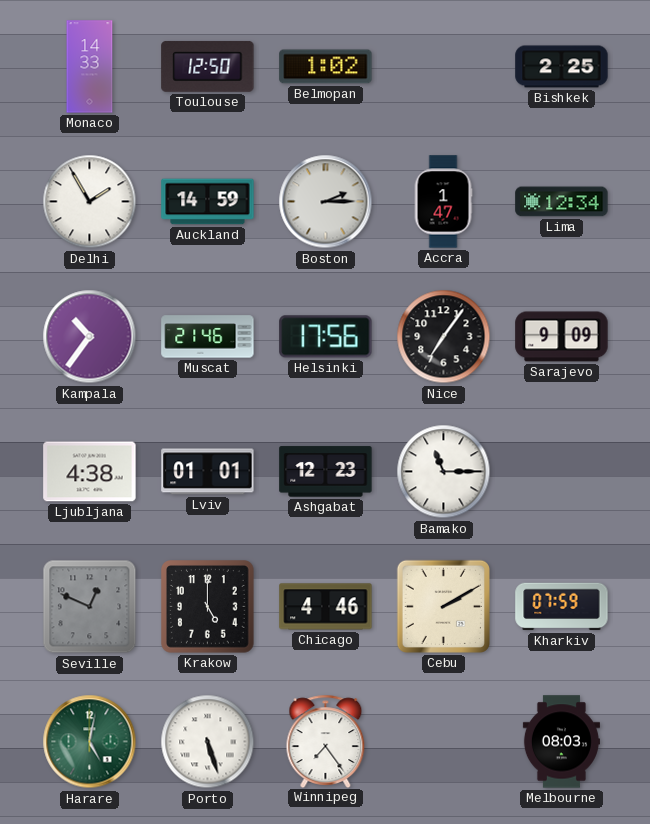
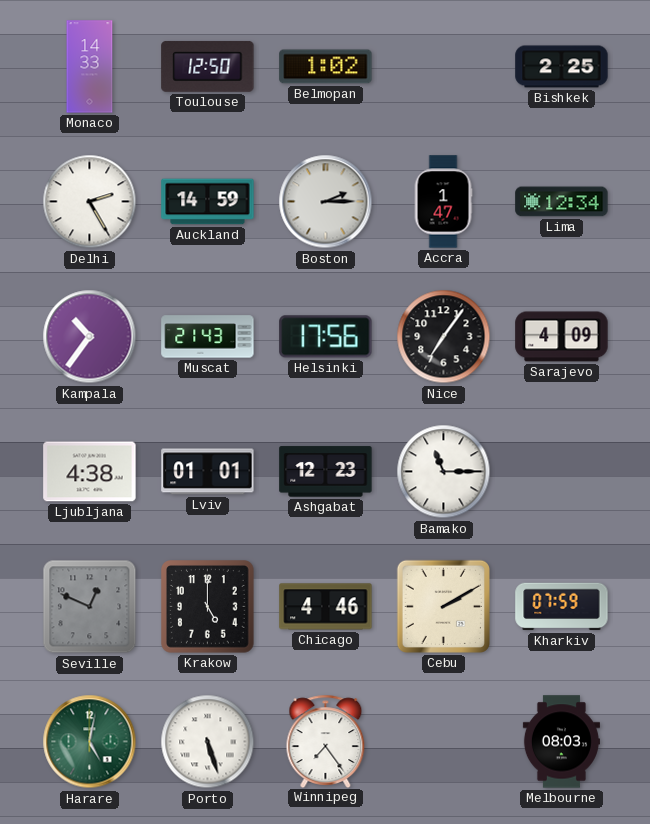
Delhi: 1:55 -> 2:25 (90, 202)
Muscat: 21:46 -> 21:43 (208, 337)
Sarajevo: 9:09 -> 4:09 (562, 337)
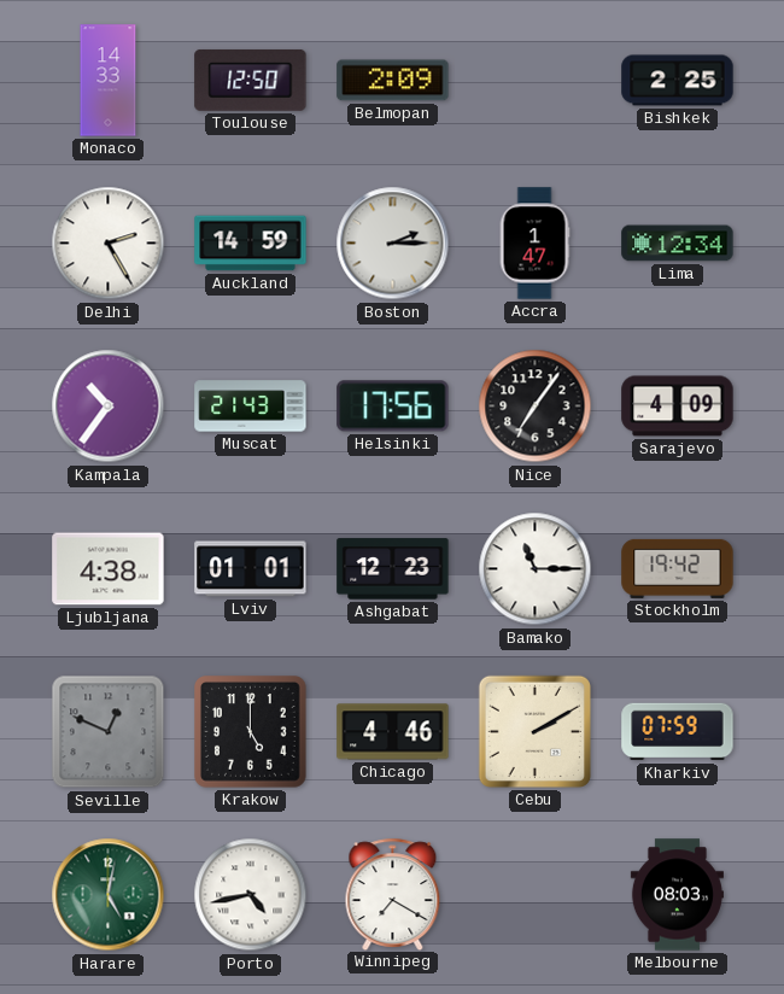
Belmopan: 1:02 -> 2:09 (393, 81)
Stockholm: none -> 19:42 (678, 568)
Porto: 5:27 -> 4:43 (251, 895)
Winnipeg: 7:24 -> 7:20 (393, 894)
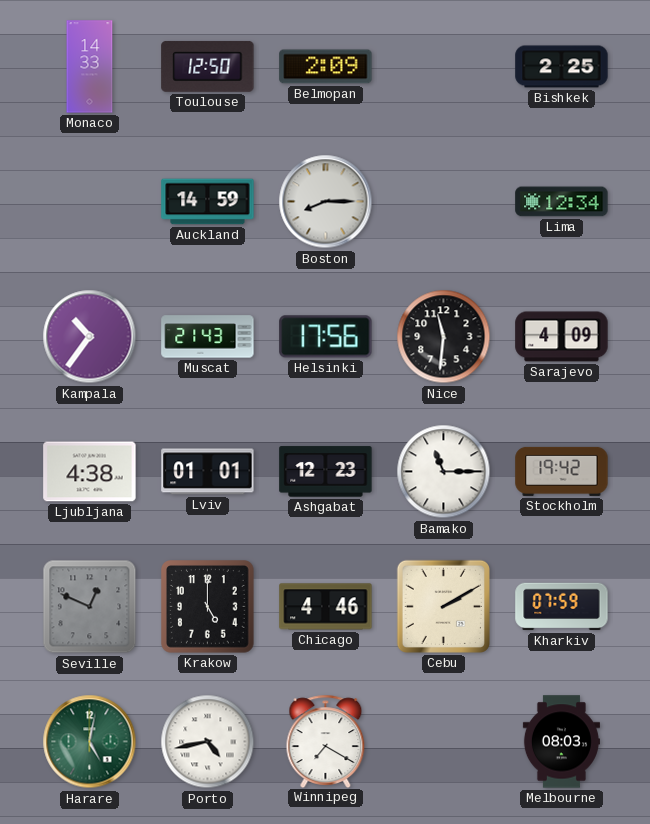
Delhi: 2:25 -> none (109, 244)
Boston: 2:15 -> 8:15 (326, 202)
Accra: 1:47 -> none (534, 244)
Nice: 7:06 -> 11:31 (444, 337)
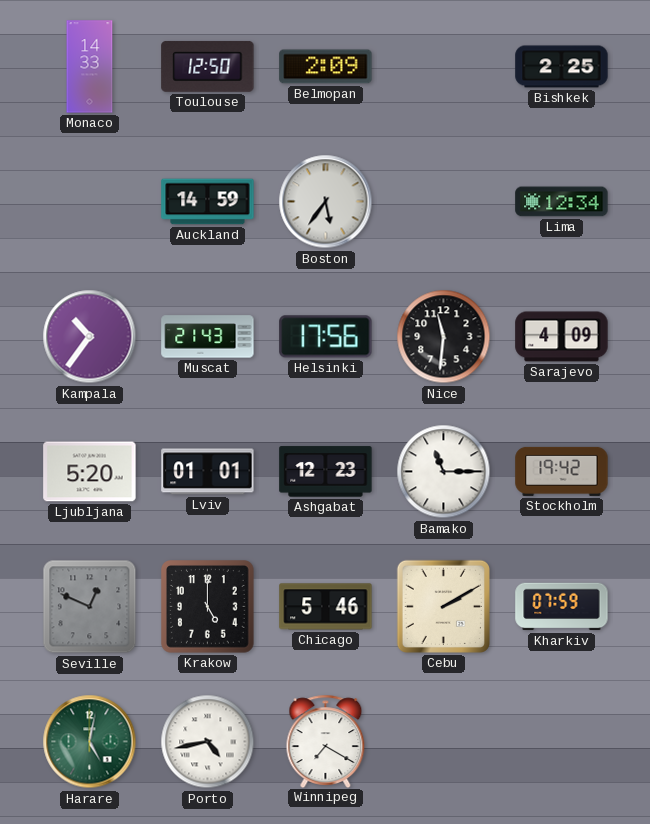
Boston: 8:15 -> 5:36 (326, 202)
Ljubljana: 4:38 -> 5:20 (90, 472)
Chicago: 4:46 -> 5:46 (326, 607)
Melbourne: 08:03 -> none (561, 742)
